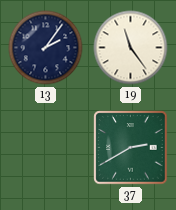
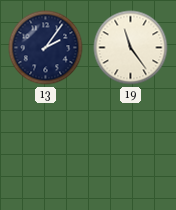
37: 2:40 -> none (131, 148)
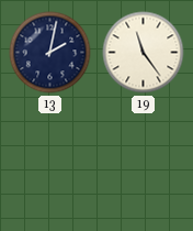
13: 2:06 -> 2:02 (50, 53)
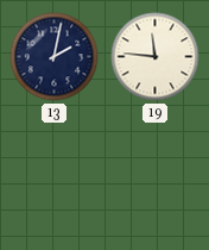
19: 11:24 -> 11:46 (156, 57)
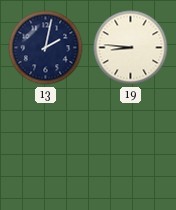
19: 11:46 -> 8:46 (131, 48)
